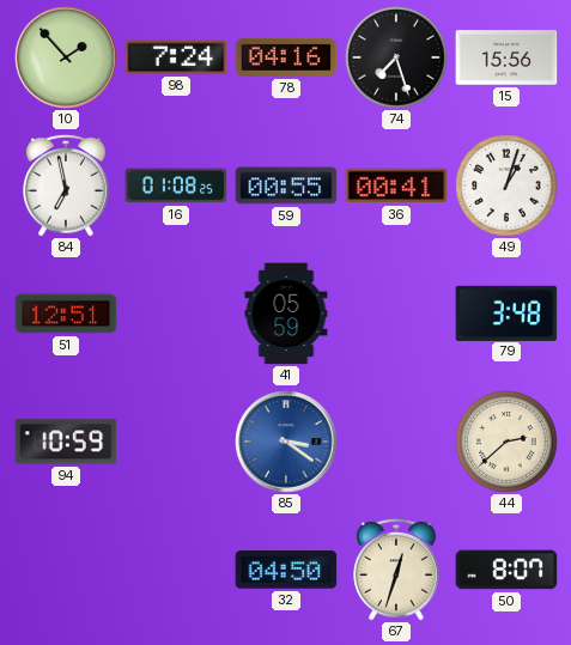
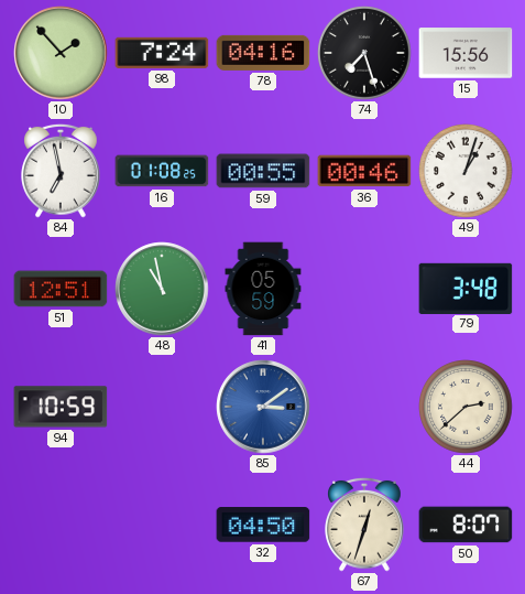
36: 00:41 -> 00:46 (364, 171)
48: none -> 10:58 (162, 289)
85: 3:21 -> 3:09 (263, 407)
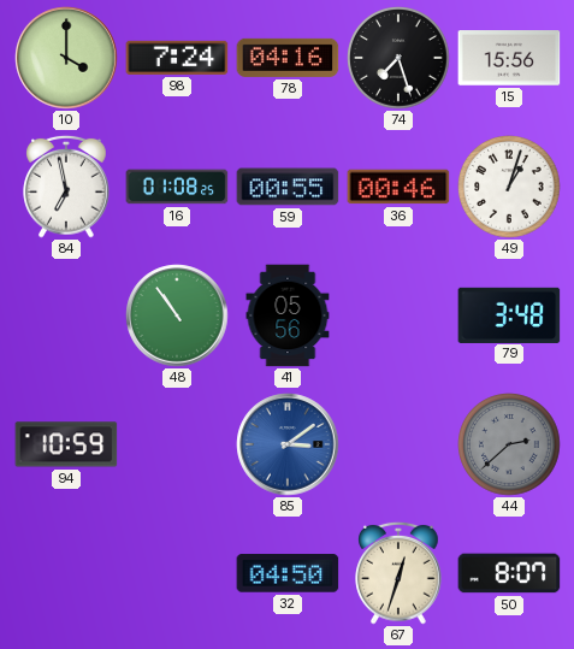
10: 1:53 -> 4:00 (66, 58)
51: 12:51 -> none (61, 289)
48: 10:58 -> 10:54 (177, 315)
41: 05:59 -> 05:56 (288, 315)
44 dial: cream -> grey (509, 444)
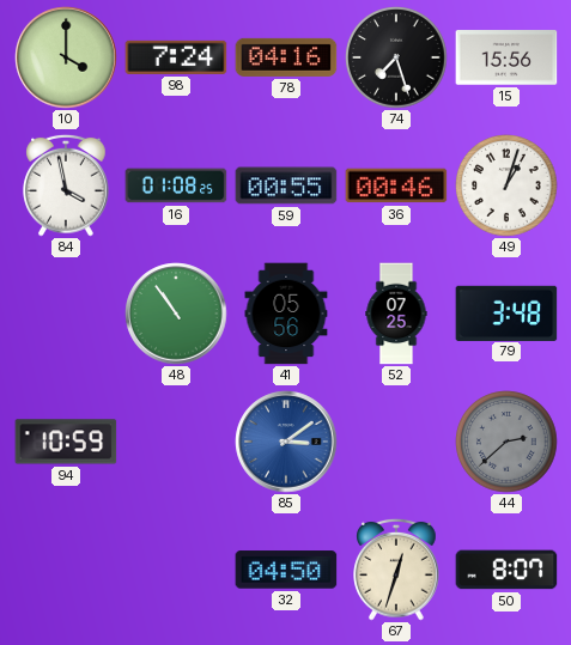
84: 6:58 -> 3:58 (66, 185)
52: none -> 07:25 (396, 314)
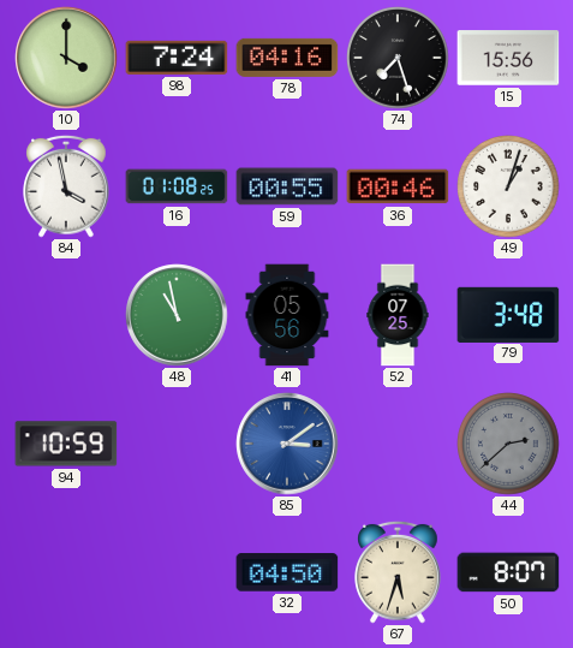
48: 10:54 -> 10:58 (177, 315)
67: 12:33 -> 5:33 (398, 572)
